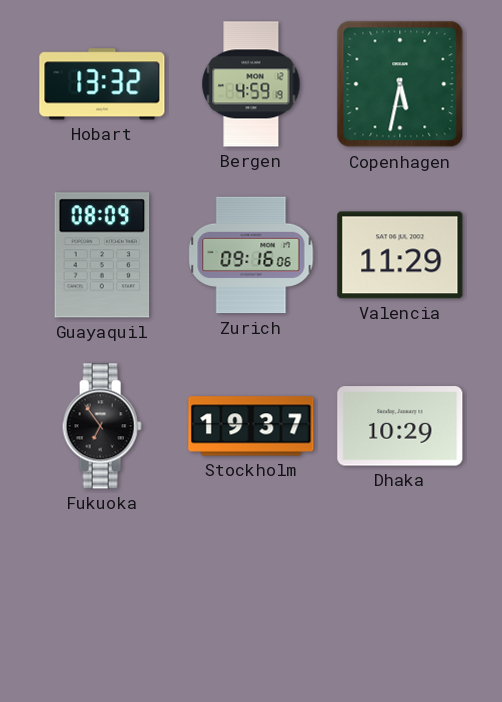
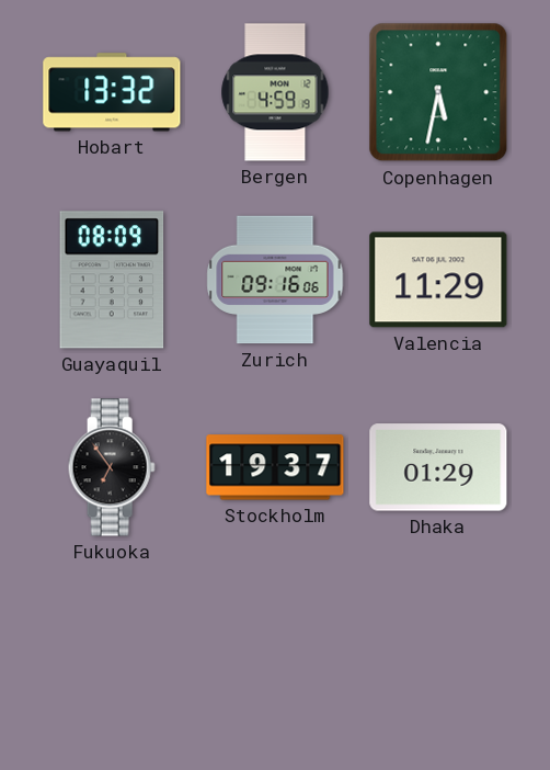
Dhaka: 10:29 -> 01:29 (438, 467)
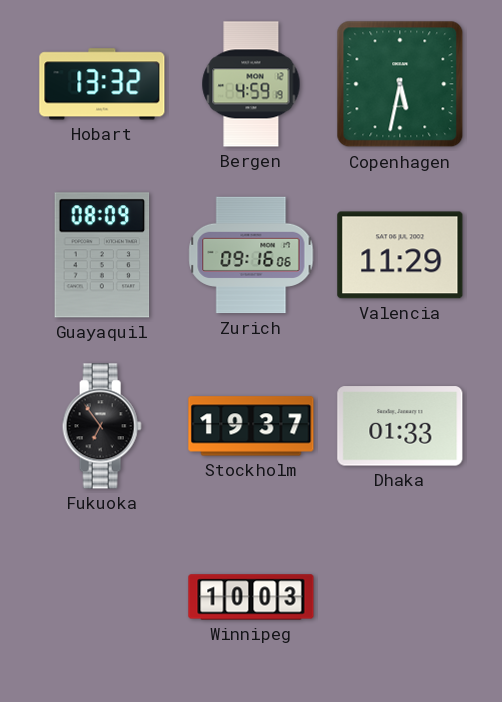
Dhaka: 01:29 -> 01:33 (400, 426)
Winnipeg: none -> 10:03 (251, 597)
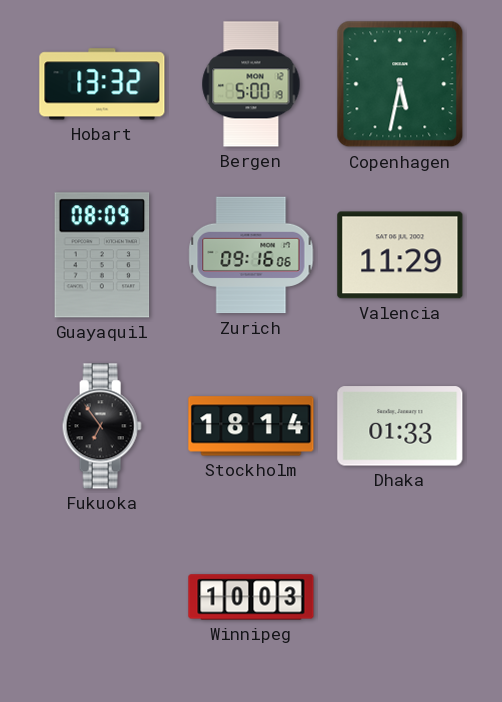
Bergen: 4:59 -> 5:00 (251, 84)
Stockholm: 19:37 -> 18:14 (251, 426)
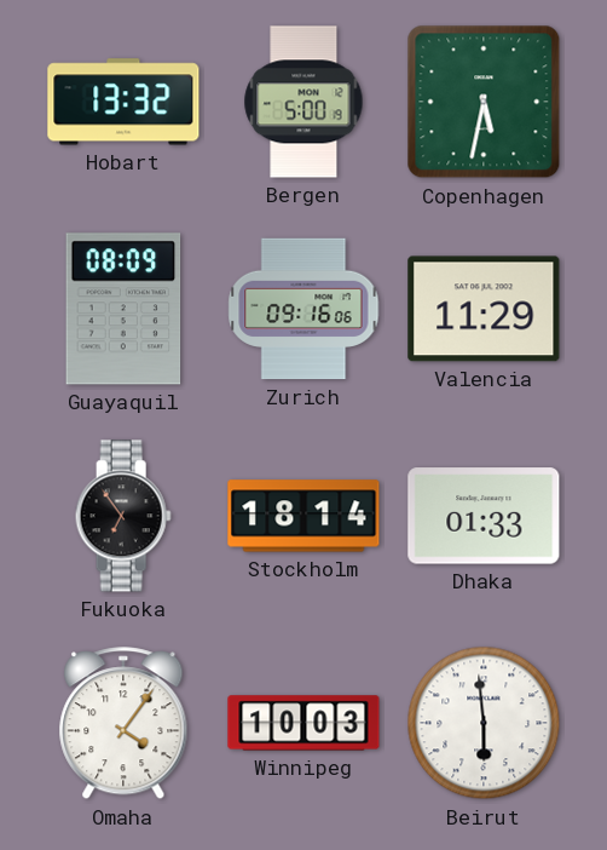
Omaha: none -> 4:06 (123, 724)
Beirut: none -> 5:59 (484, 723)
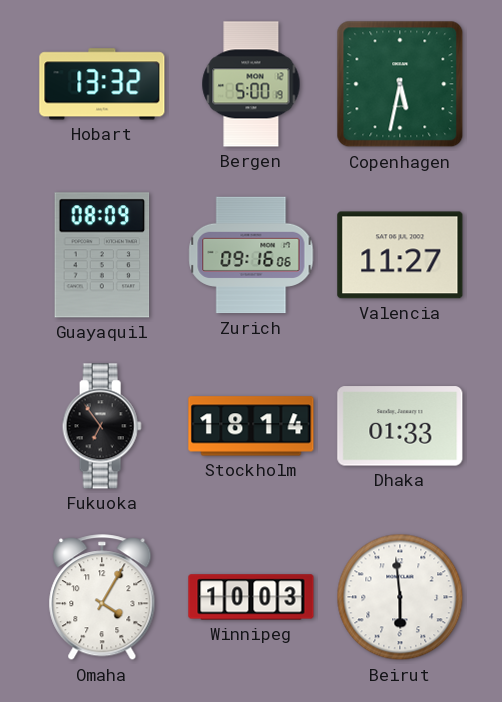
Valencia: 11:29 -> 11:27 (400, 255)
Omaha: 4:06 -> 4:05 (102, 598)
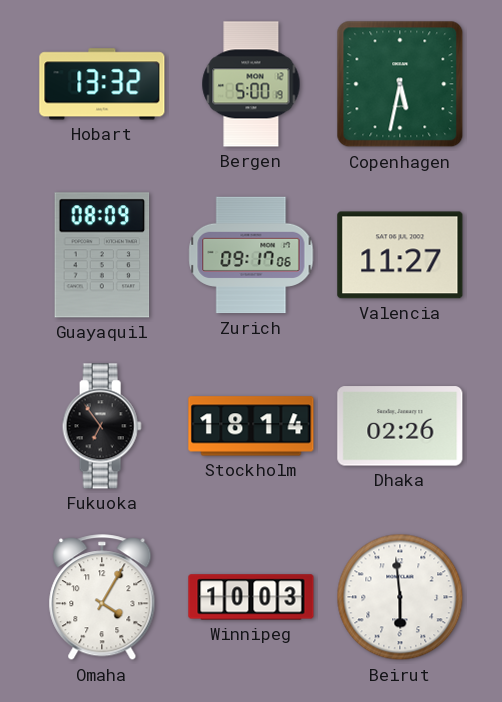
Zurich: 09:16 -> 09:17 (251, 255)
Dhaka: 01:33 -> 02:26 (400, 426)
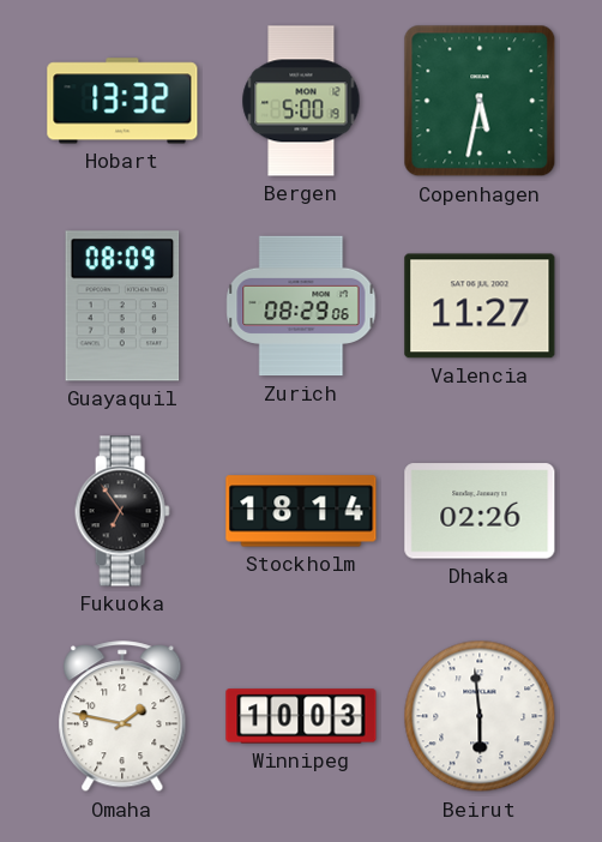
Zurich: 09:17 -> 08:29 (301, 306)
Omaha: 4:05 -> 1:47 (122, 717)
